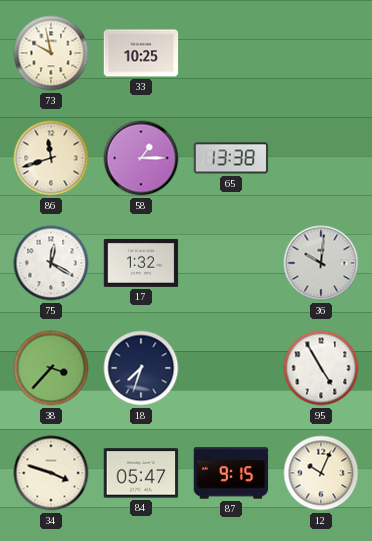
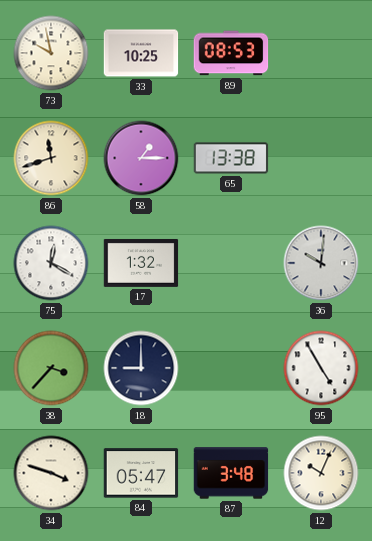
89: none -> 08:53 (231, 53)
18: 7:33 -> 9:00 (141, 368)
87: 9:15 -> 3:48 (231, 473)
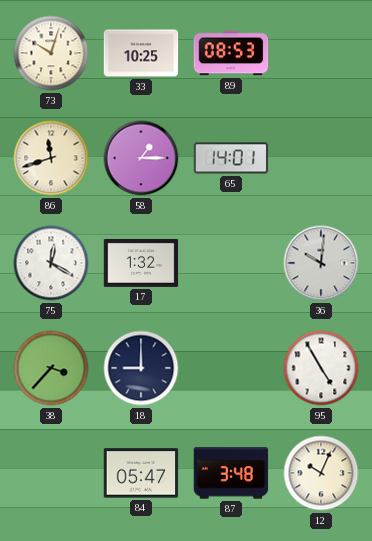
73: 9:58 -> 10:03 (51, 53)
65: 13:38 -> 14:01 (231, 158)
34: 3:48 -> none (51, 473)
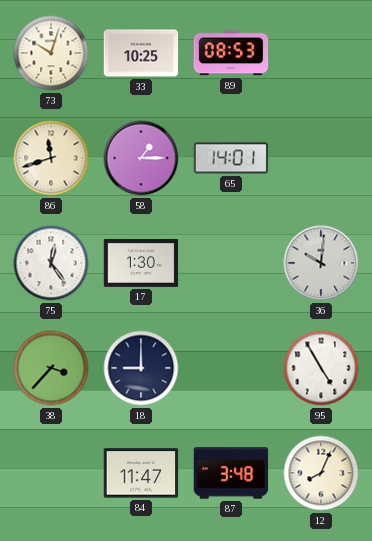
75: 12:20 -> 12:24 (51, 263)
17: 1:32 -> 1:30 (141, 263)
84: 05:47 -> 11:47 (141, 473)
12: 10:04 -> 8:04 (321, 473)
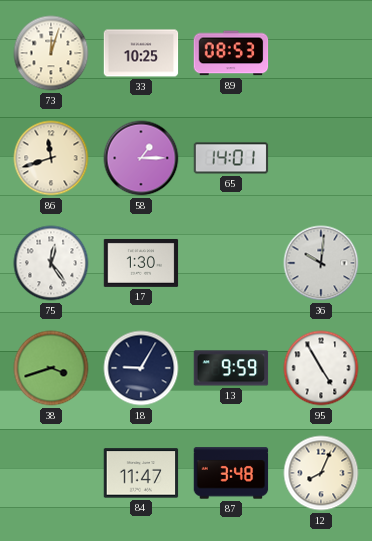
73: 10:03 -> 12:03 (51, 53)
38: 3:37 -> 3:42 (51, 368)
18: 9:00 -> 9:05 (141, 368)
13: none -> 9:59 (231, 368)
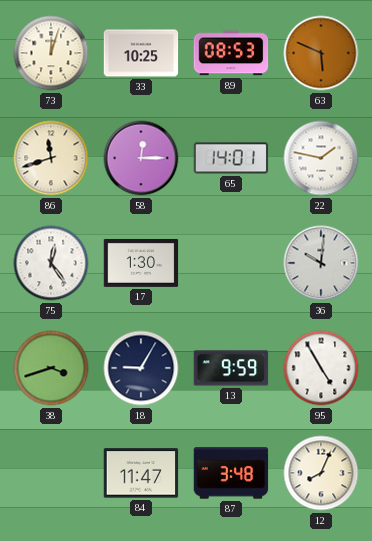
63: none -> 5:49 (321, 53)
58: 1:15 -> 12:15 (141, 158)
22: none -> 1:47 (321, 158)
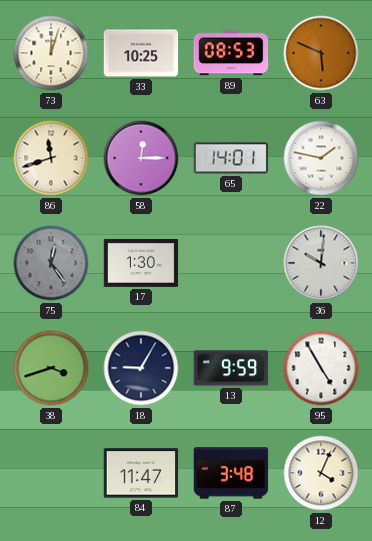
75 dial: white -> grey (51, 263)
12: 8:04 -> 4:04 (321, 473)
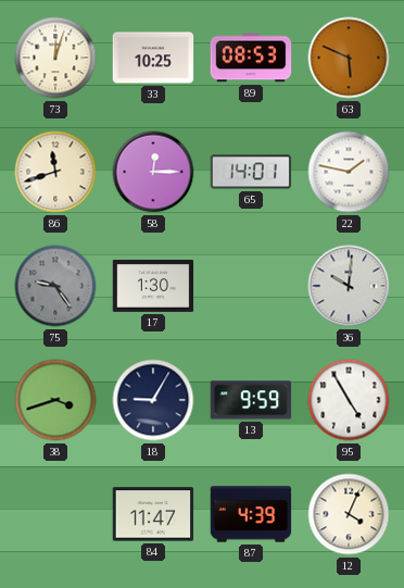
75: 12:24 -> 9:24 (55, 286)
87: 3:48 -> 4:39 (251, 514)
